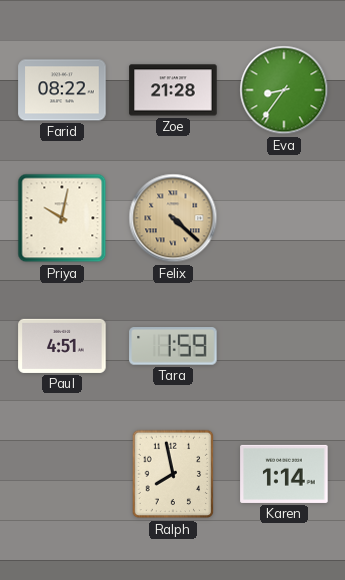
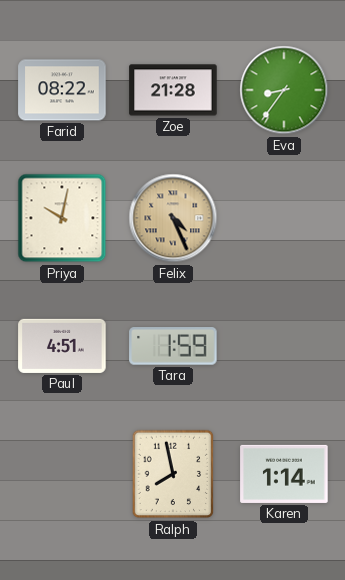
Felix: 4:22 -> 4:26 (173, 218)
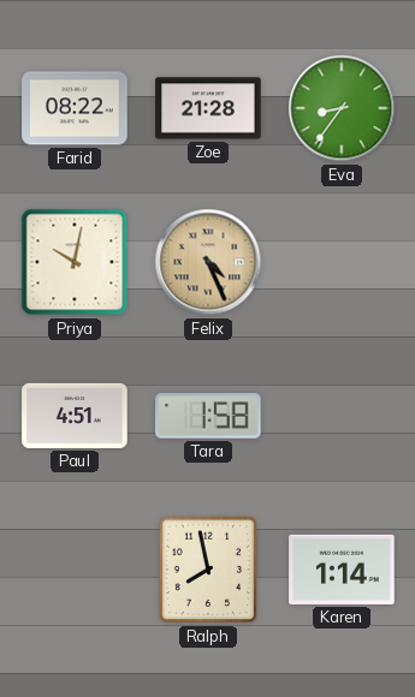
Tara: 1:59 -> 1:58 (208, 416)
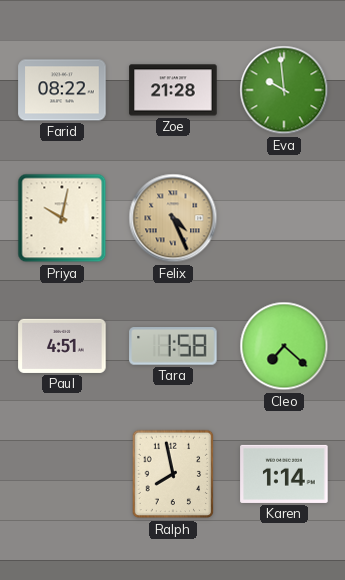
Eva: 8:36 -> 9:59 (284, 90)
Cleo: none -> 7:22 (284, 346)
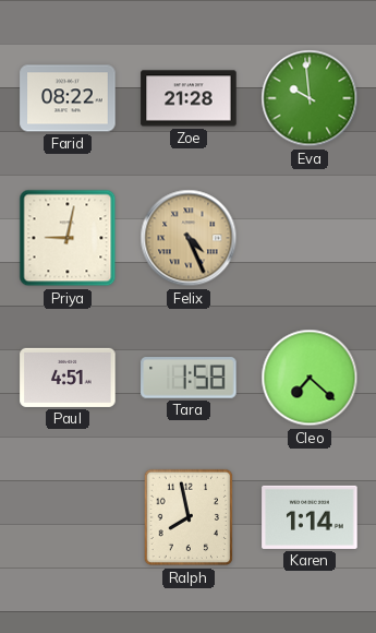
Priya: 10:02 -> 9:02 (68, 238)
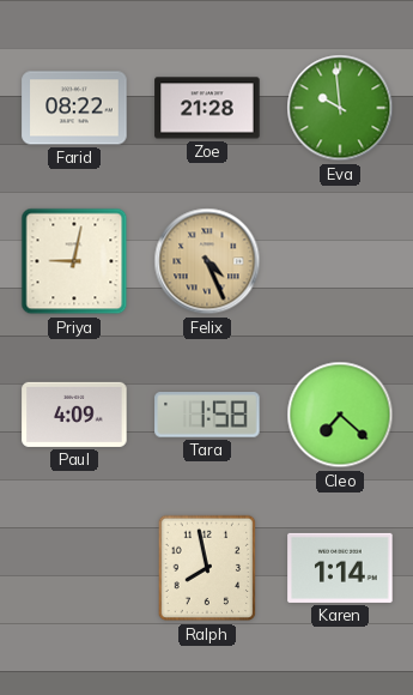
Paul: 4:51 -> 4:09 (74, 415)
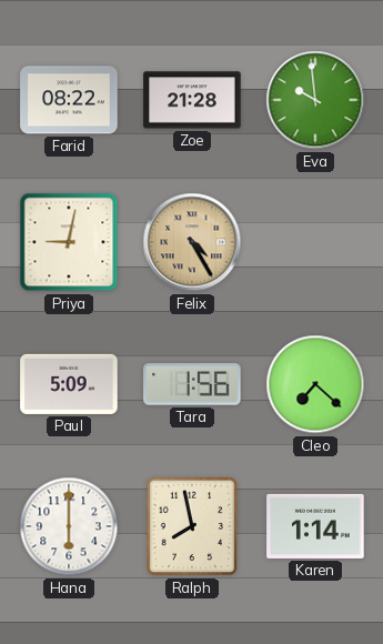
Felix: 4:26 -> 4:25 (192, 242)
Paul: 4:09 -> 5:09 (69, 384)
Tara: 1:58 -> 1:56 (192, 384)
Hana: none -> 6:00 (69, 526)
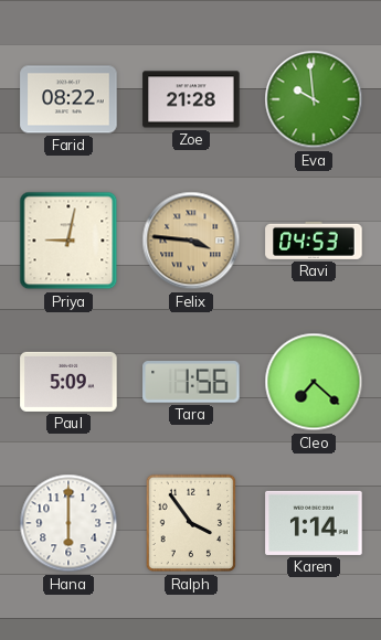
Felix: 4:25 -> 3:46 (191, 241)
Ravi: none -> 04:53 (314, 241)
Ralph: 7:58 -> 3:54 (191, 523)
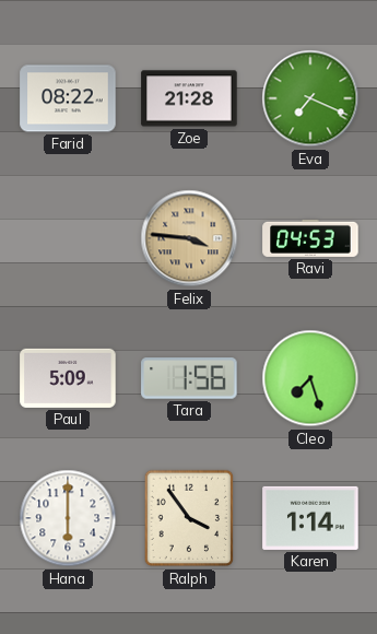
Eva: 9:59 -> 7:19 (310, 98)
Priya: 9:02 -> none (68, 241)
Cleo: 7:22 -> 7:27 (310, 378)
